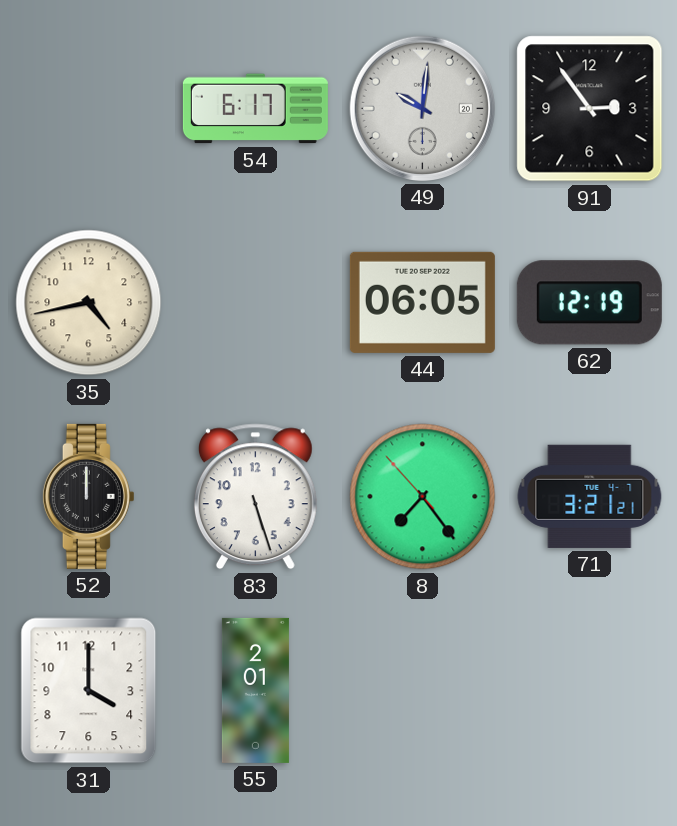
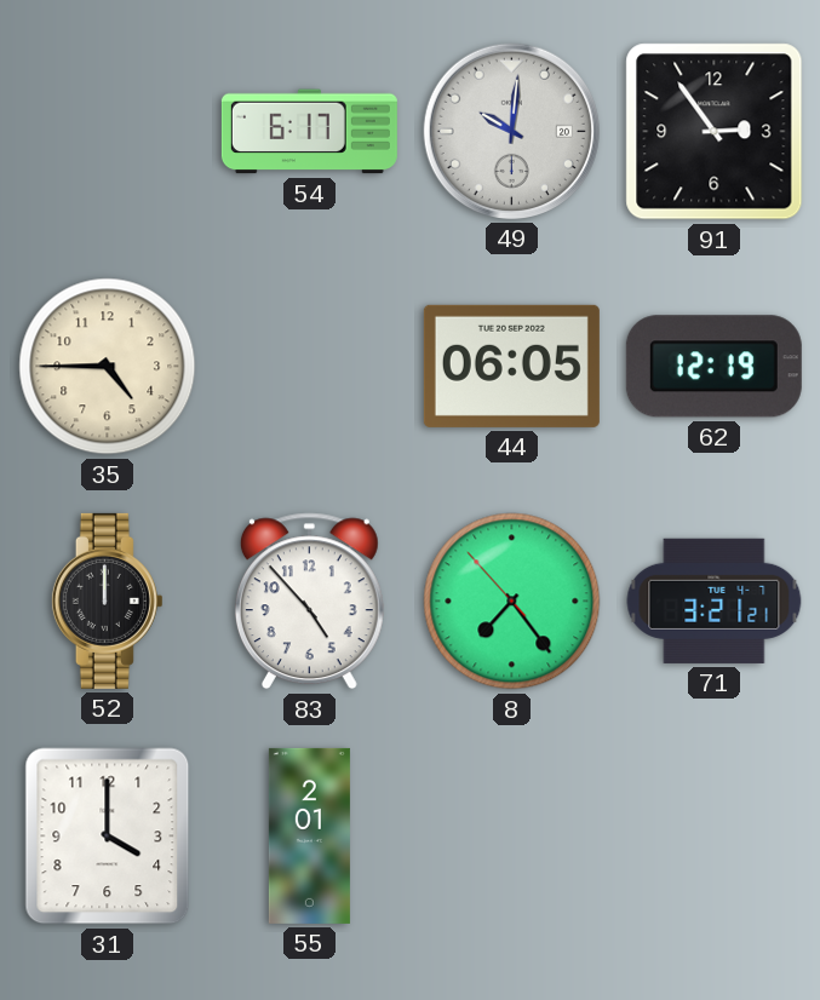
35: 4:43 -> 4:45 (108, 367)
83: 5:27 -> 4:53 (309, 602)
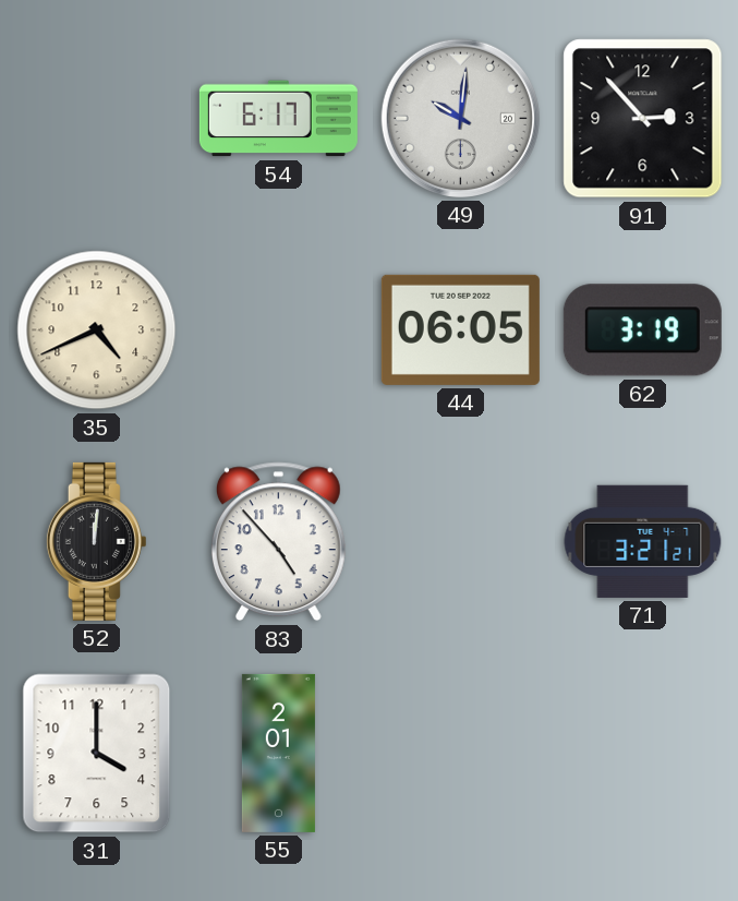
91: 2:54 -> 2:53 (643, 119)
35: 4:45 -> 4:41 (97, 331)
62: 12:19 -> 3:19 (642, 331)
52: 12:00 -> 12:01 (96, 541)
8: 7:23 -> none (512, 602)
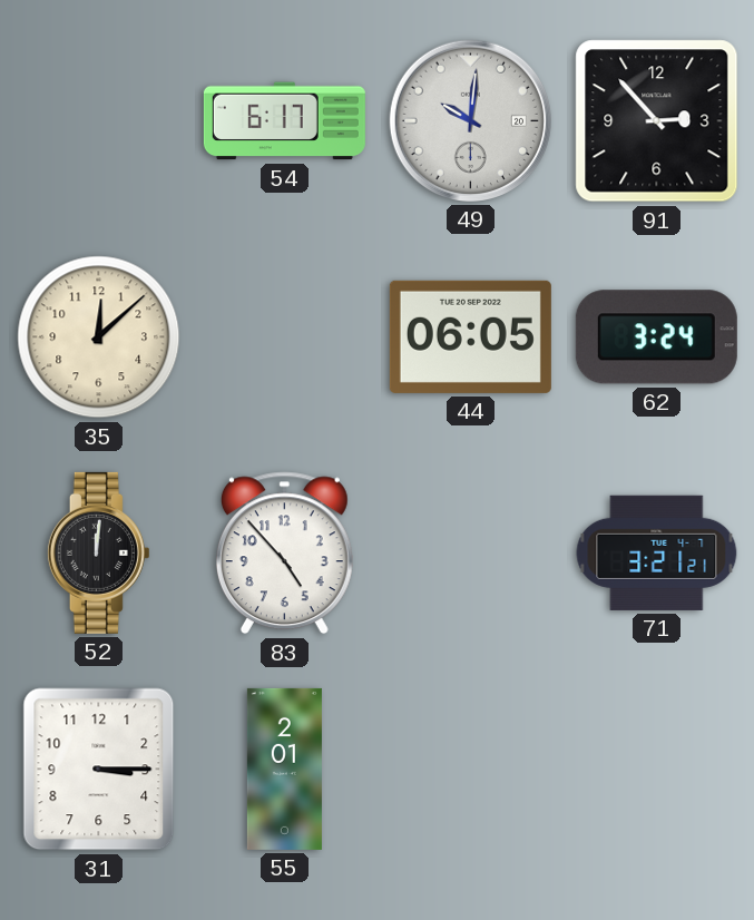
35: 4:41 -> 12:08 (99, 337)
62: 3:19 -> 3:24 (656, 337)
31: 4:00 -> 3:15 (99, 770)
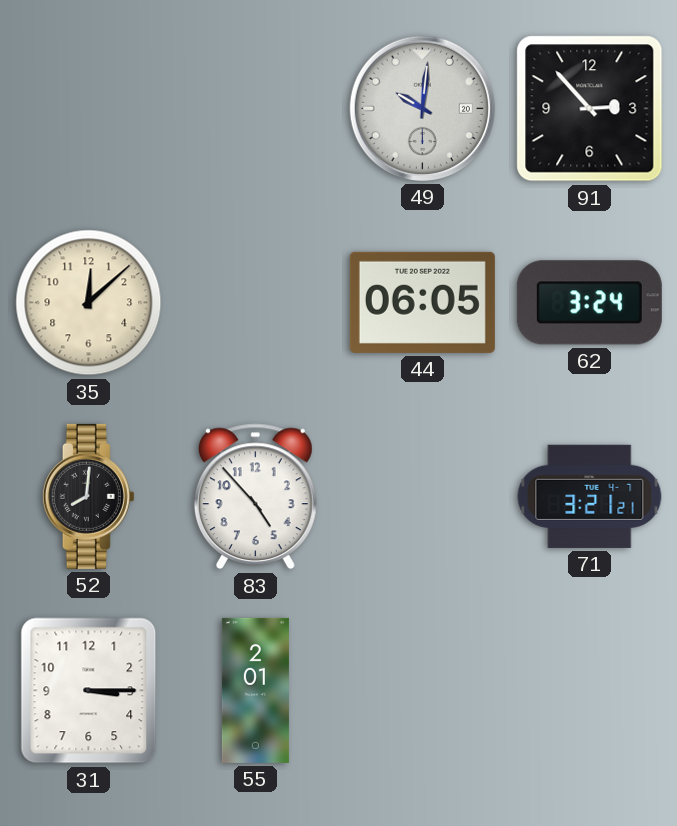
54: 6:17 -> none (284, 121)
52: 12:01 -> 8:01 (88, 496)
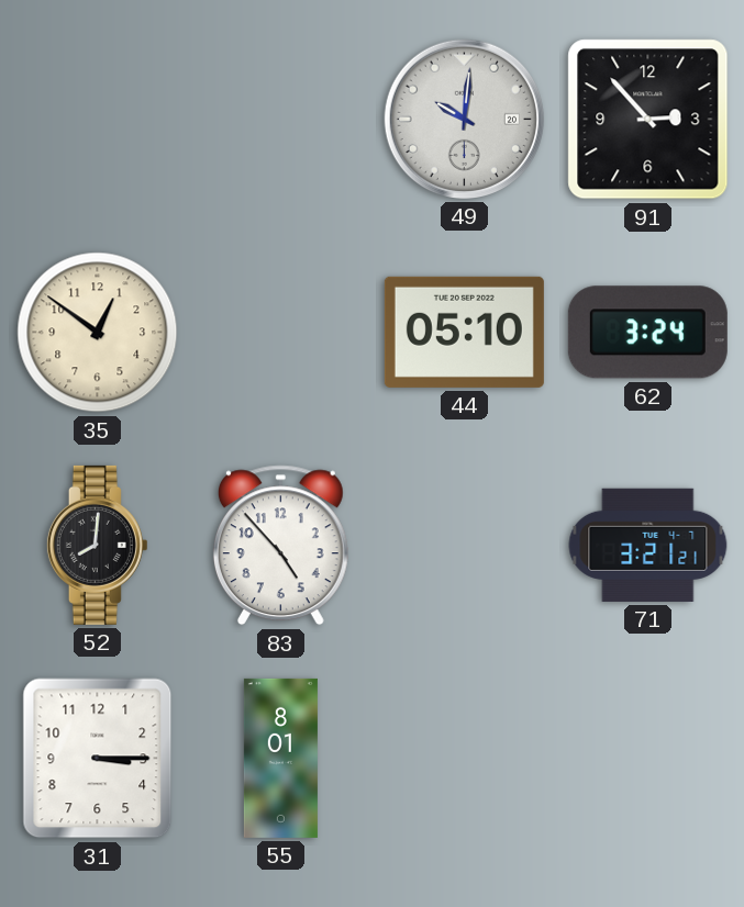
35: 12:08 -> 12:51 (98, 333)
44: 06:05 -> 05:10 (464, 332)
55: 2:01 -> 8:01 (280, 758)
